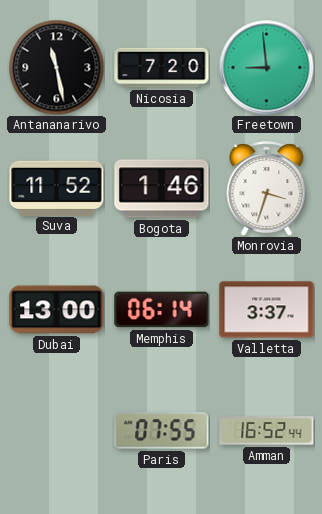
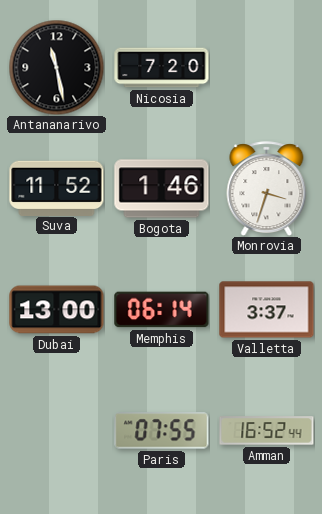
Freetown: 8:59 -> none (266, 67)
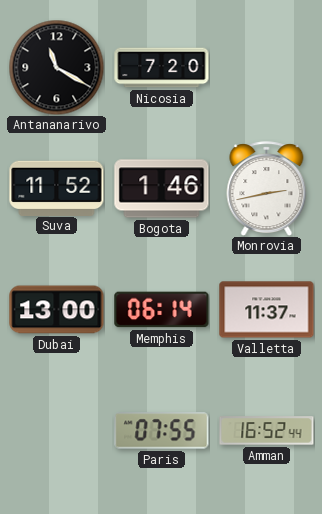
Antananarivo: 11:28 -> 11:20 (56, 67)
Monrovia: 3:33 -> 2:43 (267, 189)
Valletta: 3:37 -> 11:37 (267, 310)
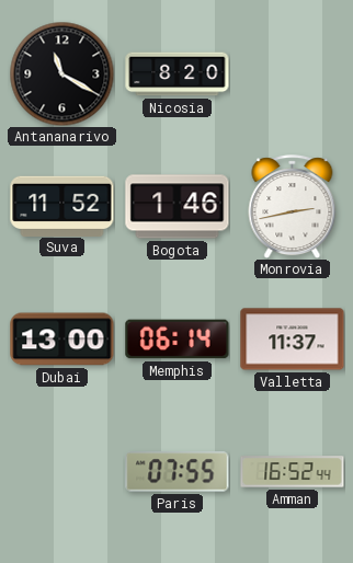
Nicosia: 7:20 -> 8:20 (178, 74)
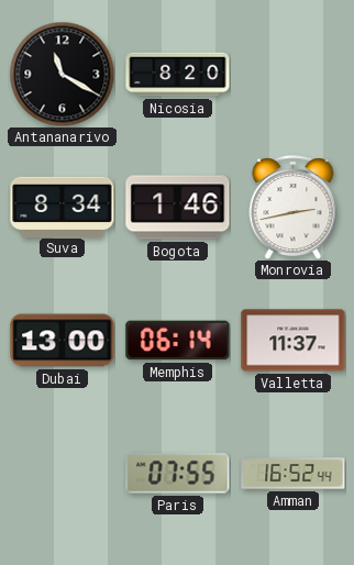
Suva: 11:52 -> 8:34 (63, 207)
